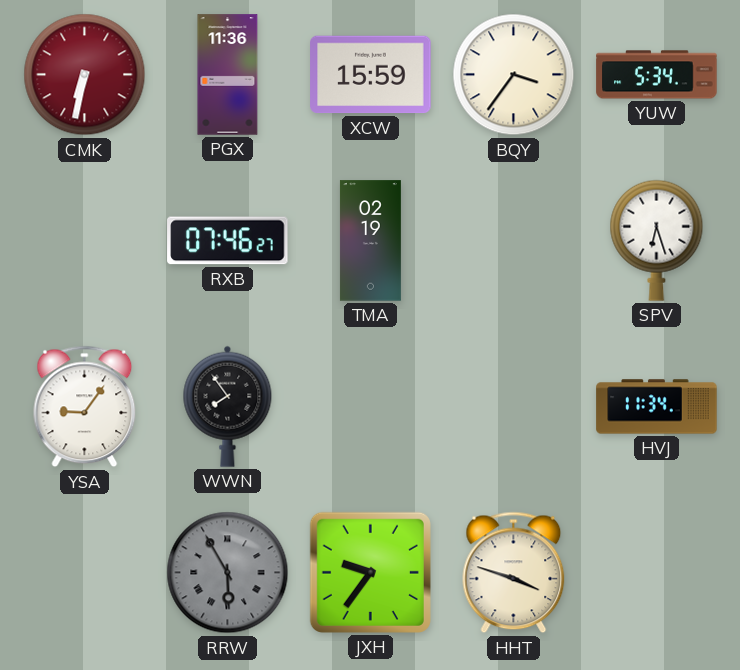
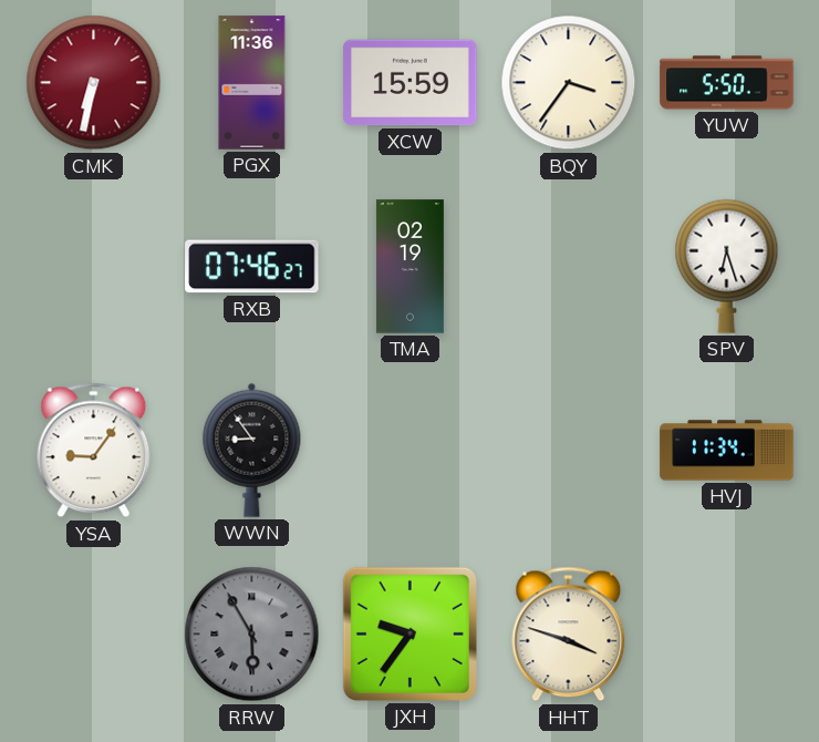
YUW: 5:34 -> 5:50 (727, 83)
WWN: 7:54 -> 8:54 (252, 450)
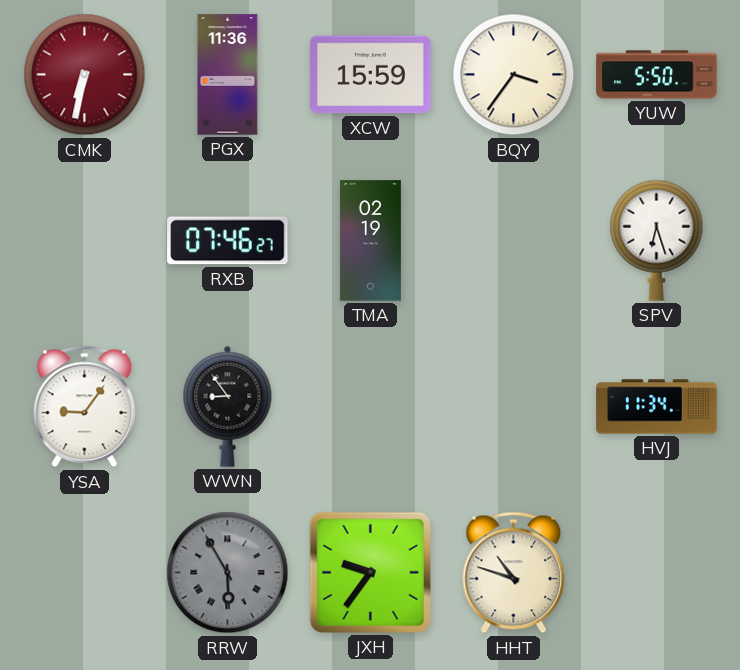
HHT: 3:48 -> 10:48 (514, 573)
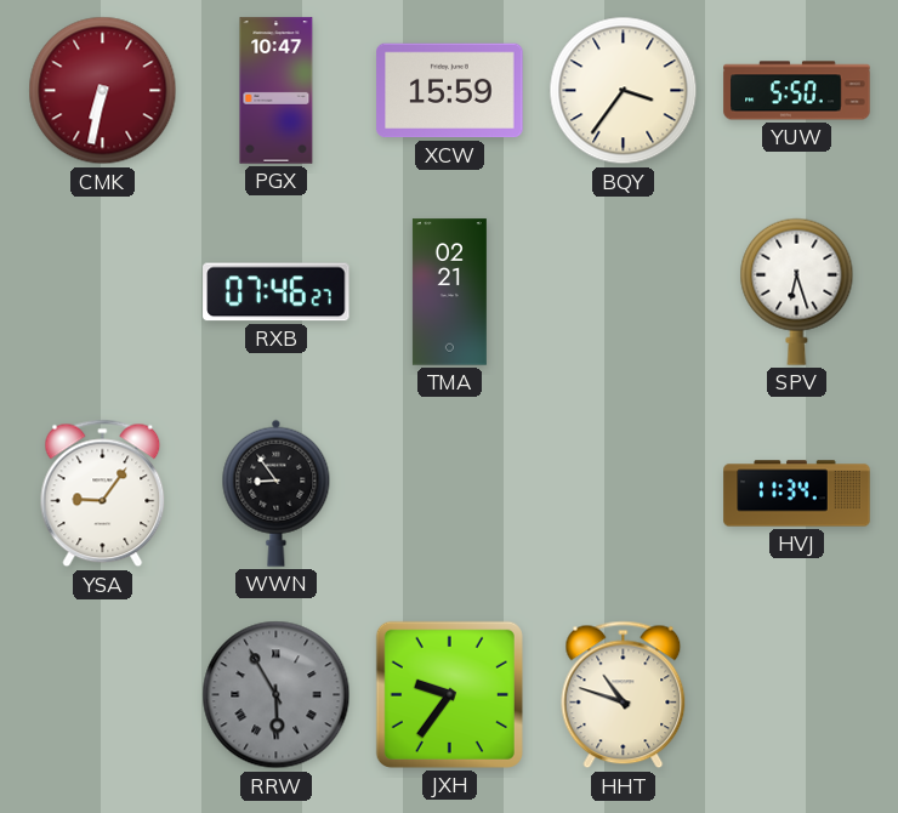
PGX: 11:36 -> 10:47 (277, 91)
TMA: 02:19 -> 02:21 (449, 292)
